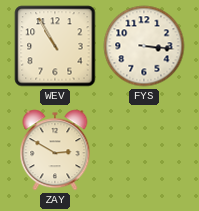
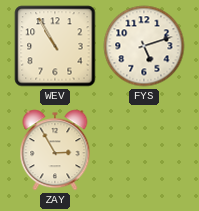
FYS: 3:16 -> 5:12 (144, 46)
ZAY: 2:50 -> 2:55 (55, 150)
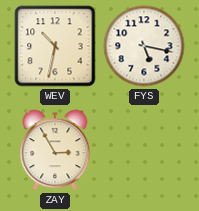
WEV: 10:55 -> 10:32 (55, 46)
FYS: 5:12 -> 5:17 (144, 46)
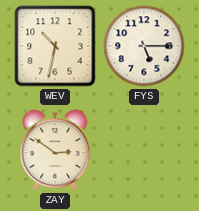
FYS: 5:17 -> 5:15 (144, 46)
ZAY: 2:55 -> 2:51 (55, 150)
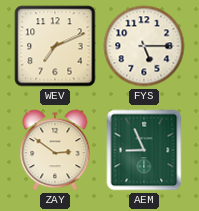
WEV: 10:32 -> 7:11 (55, 46)
AEM: none -> 8:56 (144, 150)
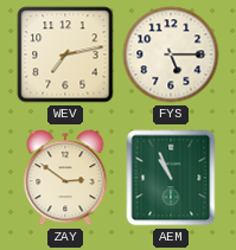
WEV: 7:11 -> 7:13 (65, 55)
AEM: 8:56 -> 10:56 (171, 178)
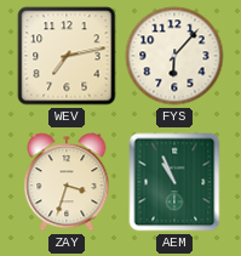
FYS: 5:15 -> 6:07 (174, 56)
ZAY: 2:51 -> 3:33 (67, 182)
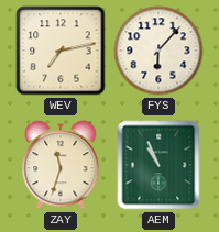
ZAY: 3:33 -> 11:33 (61, 165)
